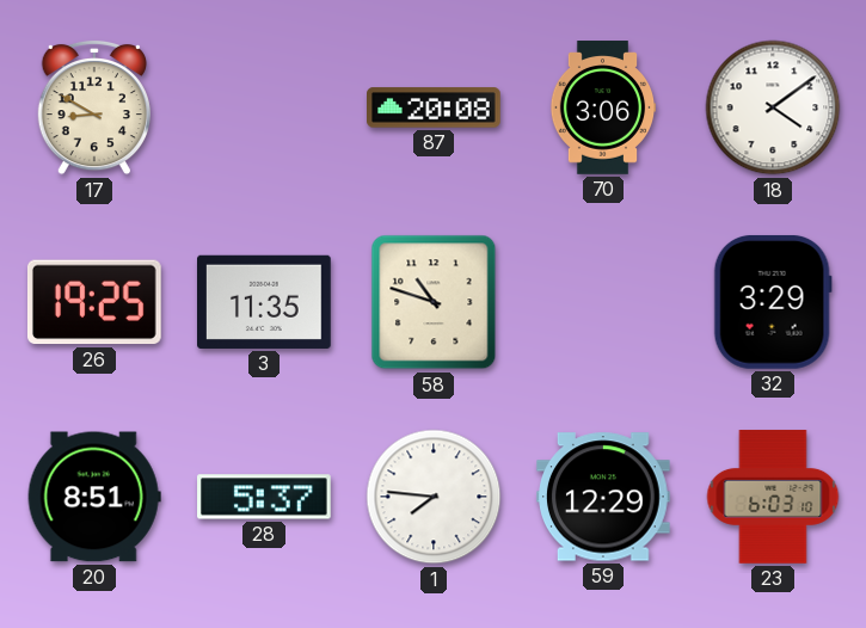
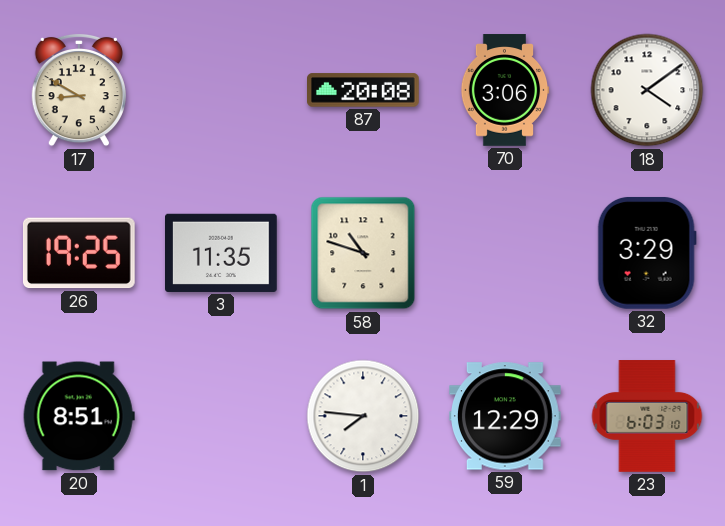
28: 5:37 -> none (265, 497)
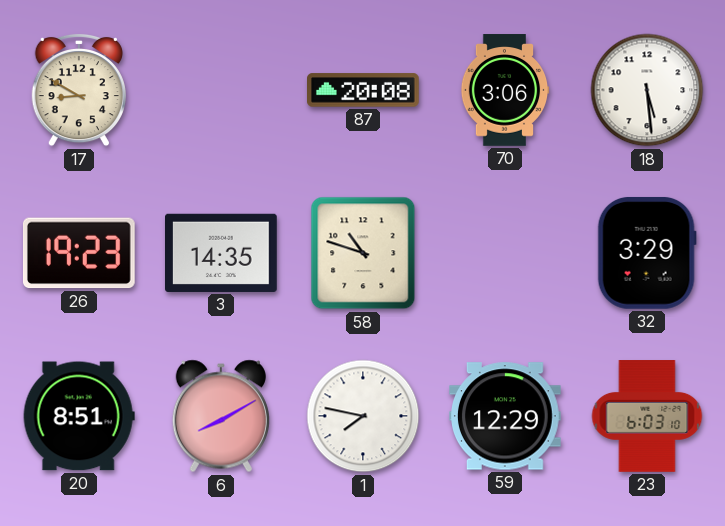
18: 4:09 -> 5:29 (647, 90)
26: 19:25 -> 19:23 (79, 253)
3: 11:35 -> 14:35 (222, 253)
6: none -> 8:10 (221, 416)
1: 7:46 -> 7:47 (363, 416)
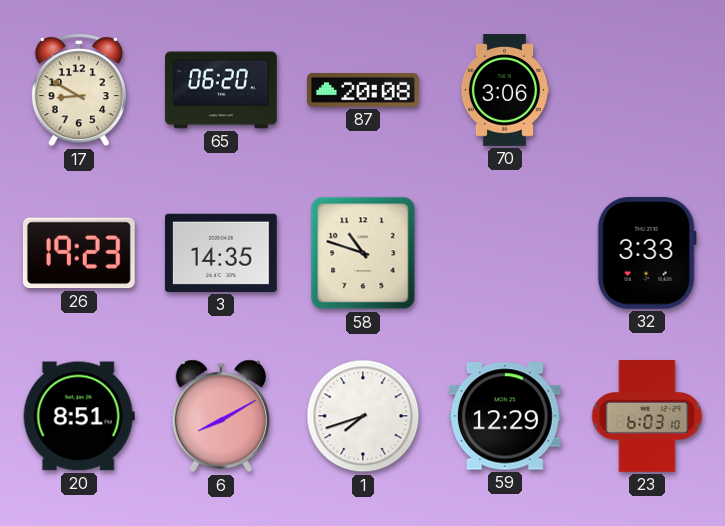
65: none -> 06:20 (221, 90)
18: 5:29 -> none (647, 90)
32: 3:29 -> 3:33 (647, 253)
1: 7:47 -> 7:42 (363, 416)
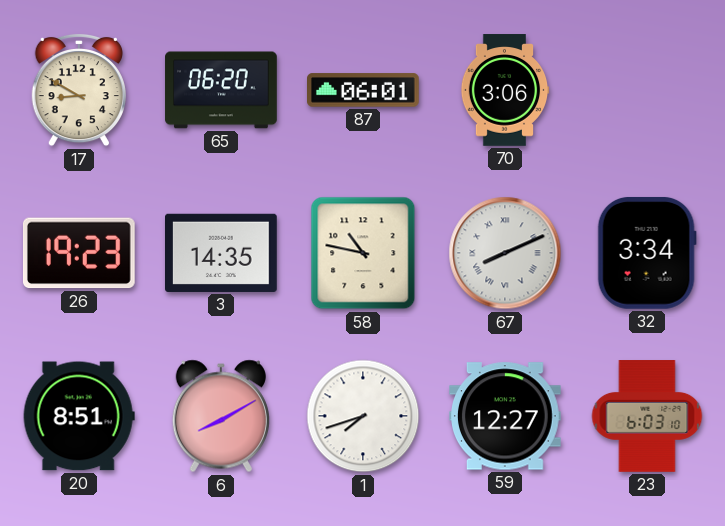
87: 20:08 -> 06:01 (364, 90)
58: 10:48 -> 10:47 (363, 253)
67: none -> 8:11 (505, 253)
32: 3:33 -> 3:34 (647, 253)
59: 12:29 -> 12:27 (506, 416)
